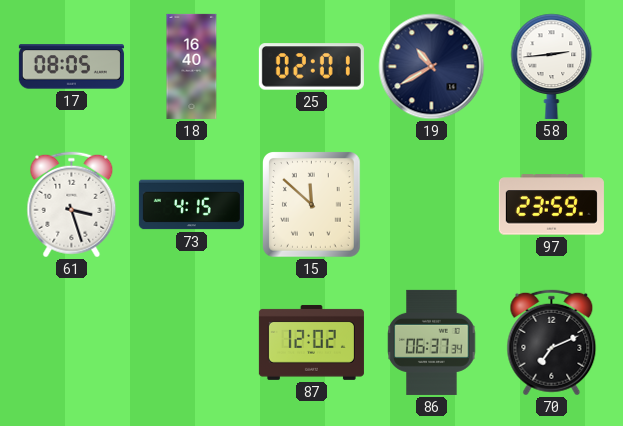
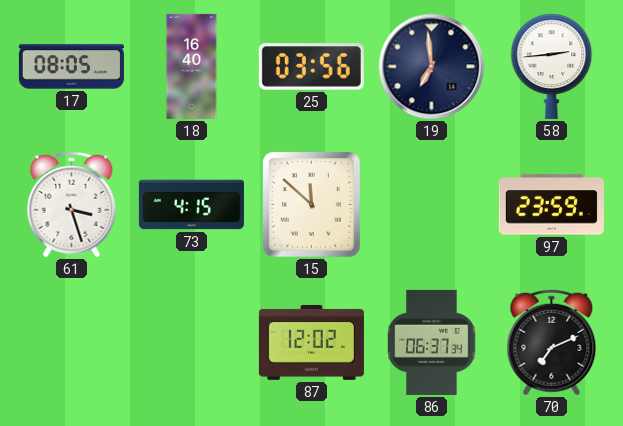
25: 02:01 -> 03:56 (311, 67)
19: 10:40 -> 6:59 (432, 67)
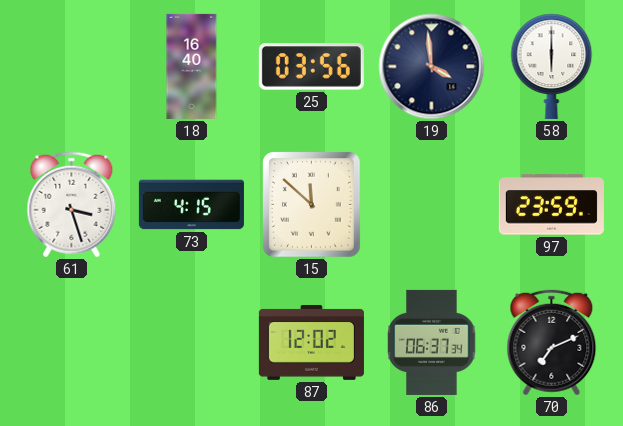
17: 08:05 -> none (71, 67)
19: 6:59 -> 3:59 (432, 67)
58: 2:44 -> 6:00 (552, 66)
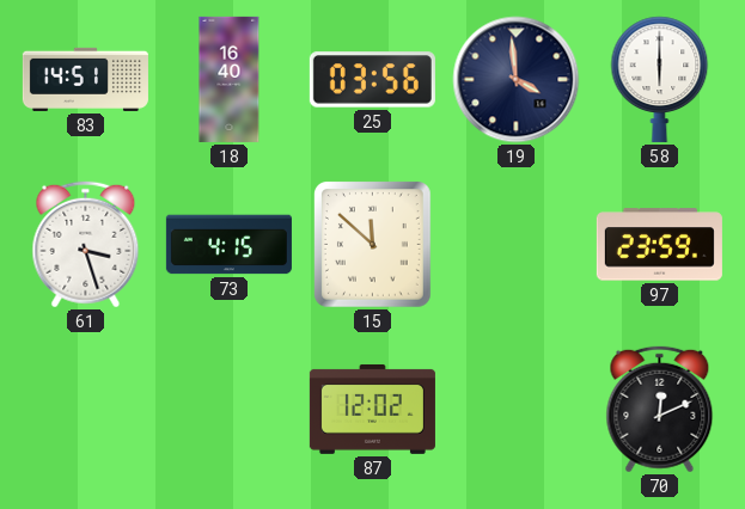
83: none -> 14:51 (85, 79)
86: 06:37 -> none (432, 342)
70: 7:11 -> 12:11 (660, 410)
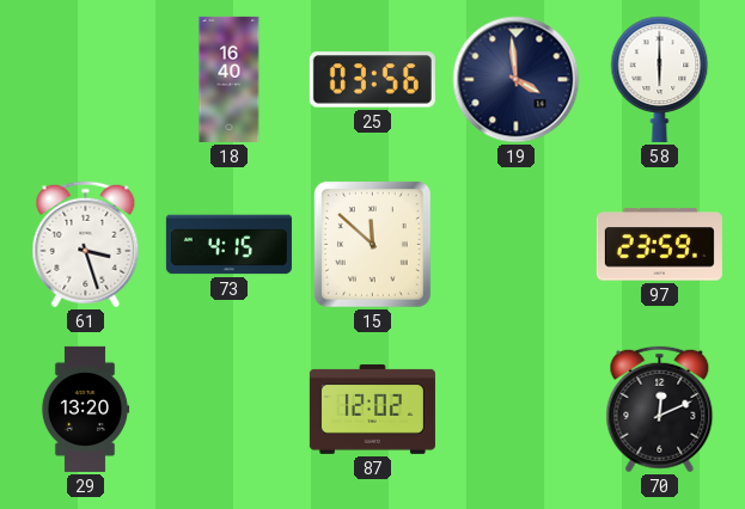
83: 14:51 -> none (85, 79)
29: none -> 13:20 (85, 409)
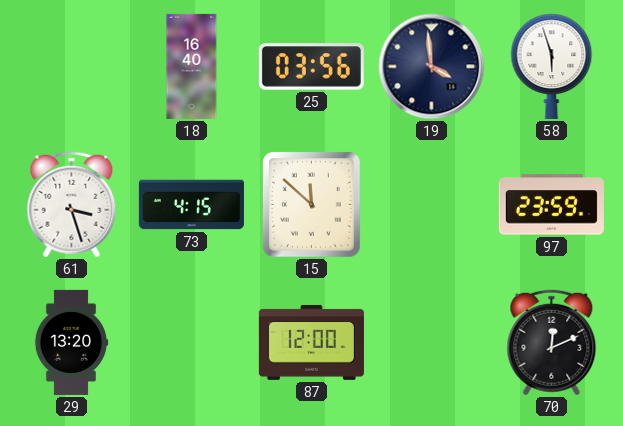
58: 6:00 -> 5:57 (552, 66)
87: 12:02 -> 12:00 (311, 342)
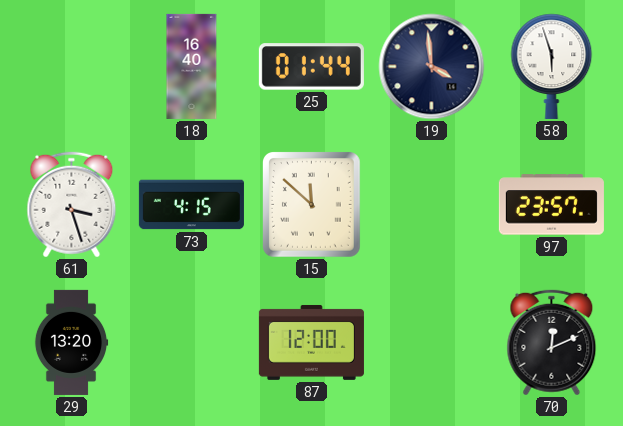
25: 03:56 -> 01:44 (311, 67)
97: 23:59 -> 23:57 (551, 205)
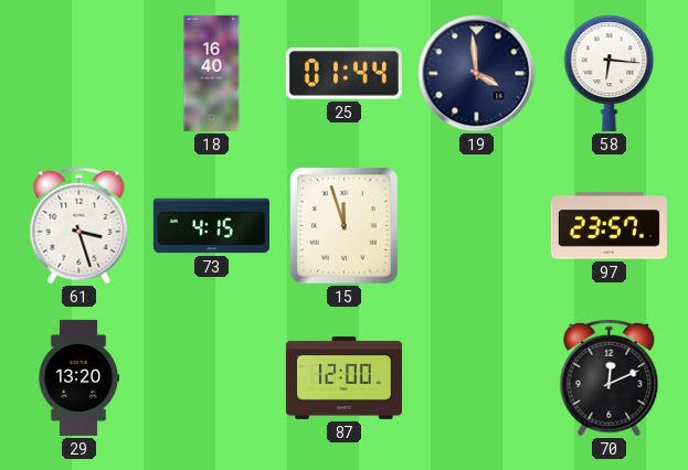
58: 5:57 -> 6:16 (610, 73)
15: 11:52 -> 11:57 (345, 226)
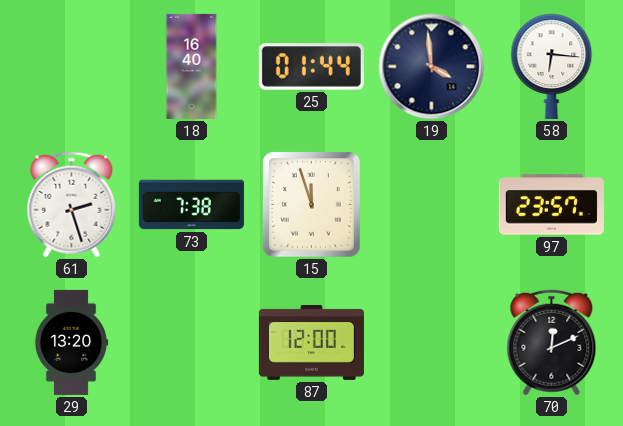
61: 3:27 -> 2:27 (72, 205)
73: 4:15 -> 7:38 (191, 205)
